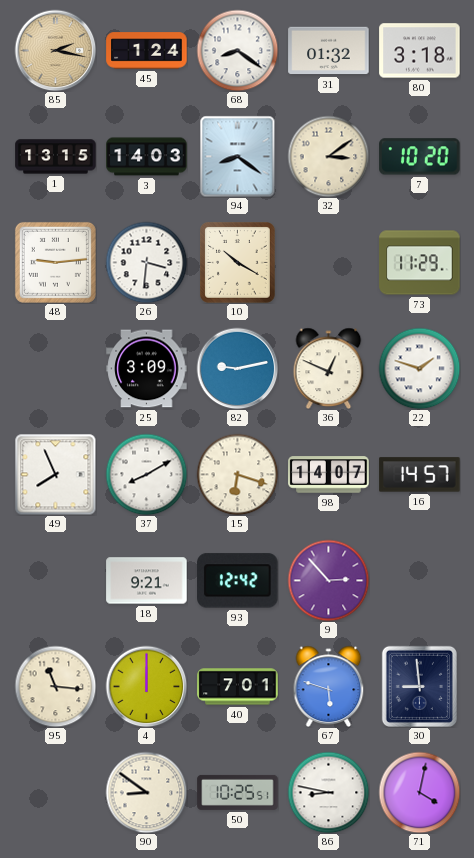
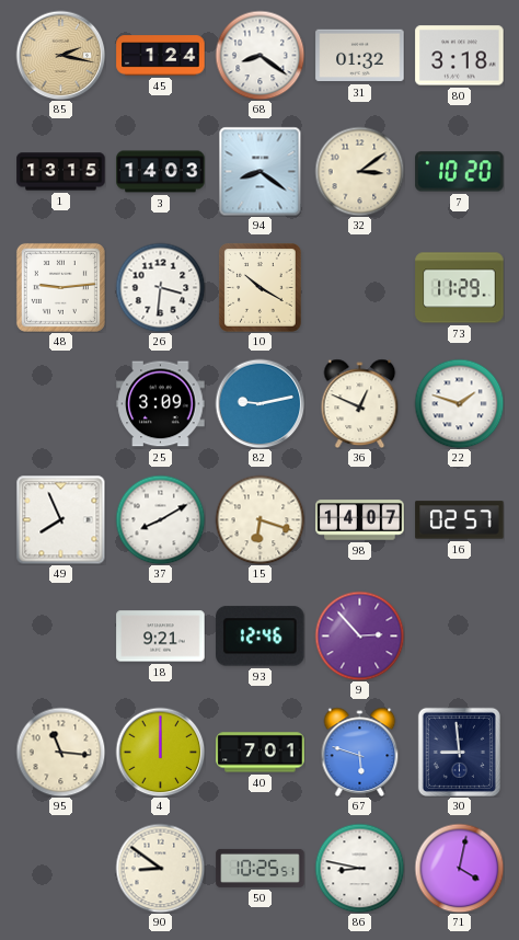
16: 14:57 -> 02:57 (460, 520)
93: 12:42 -> 12:46 (261, 637)
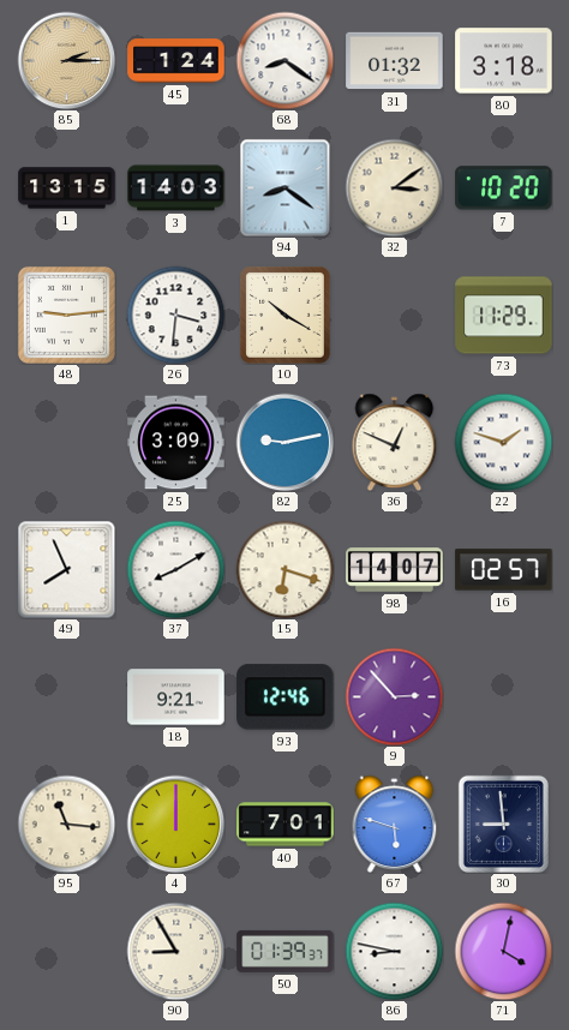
85: 2:17 -> 2:15 (66, 60)
90: 8:51 -> 8:55 (175, 951)
50: 10:25 -> 01:39 (286, 951)
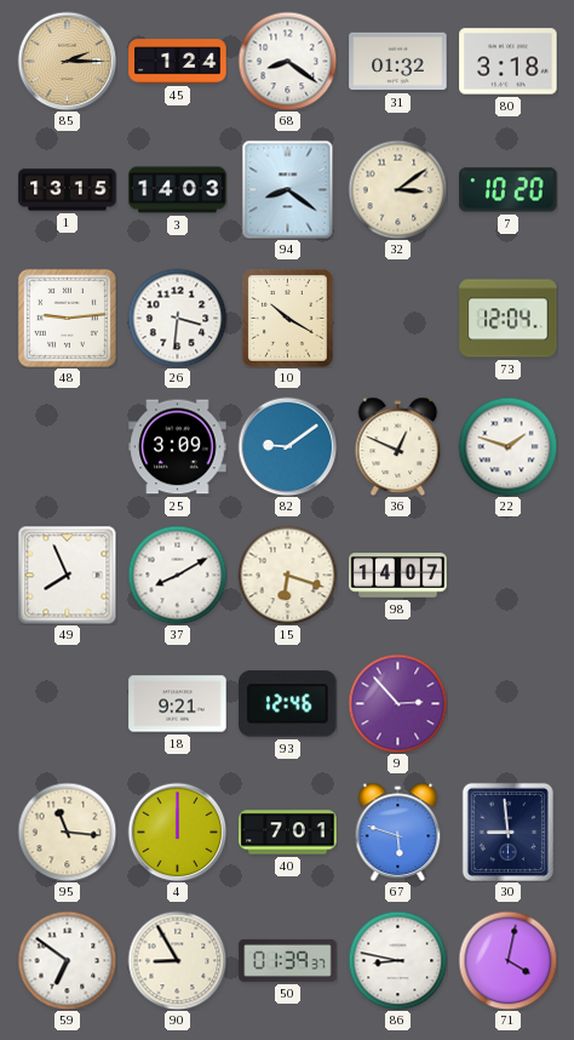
73: 11:29 -> 12:04 (509, 319)
82: 9:13 -> 9:09 (287, 446)
16: 02:57 -> none (504, 570)
59: none -> 6:51 (67, 960)
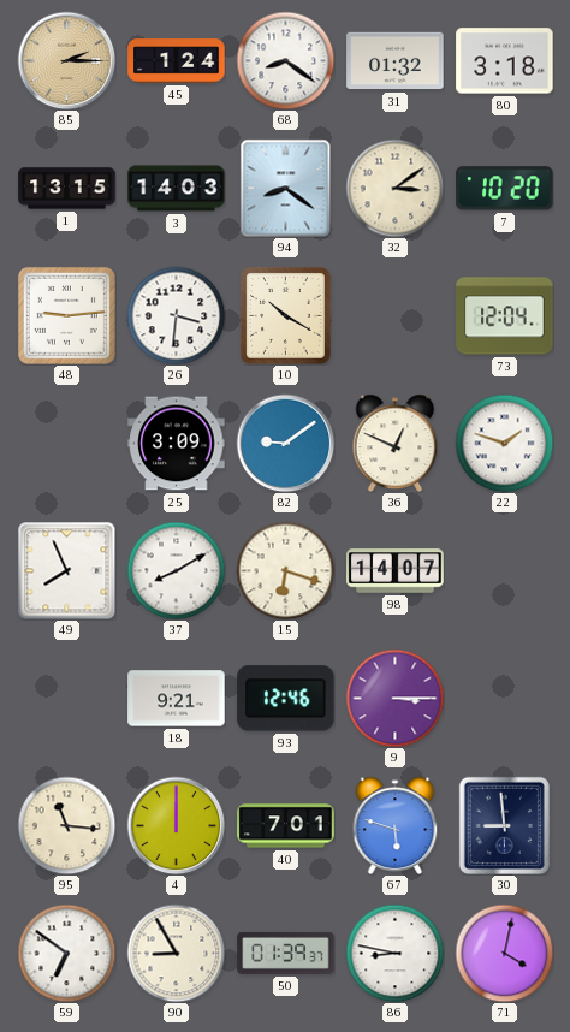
9: 2:53 -> 3:15 (394, 698)
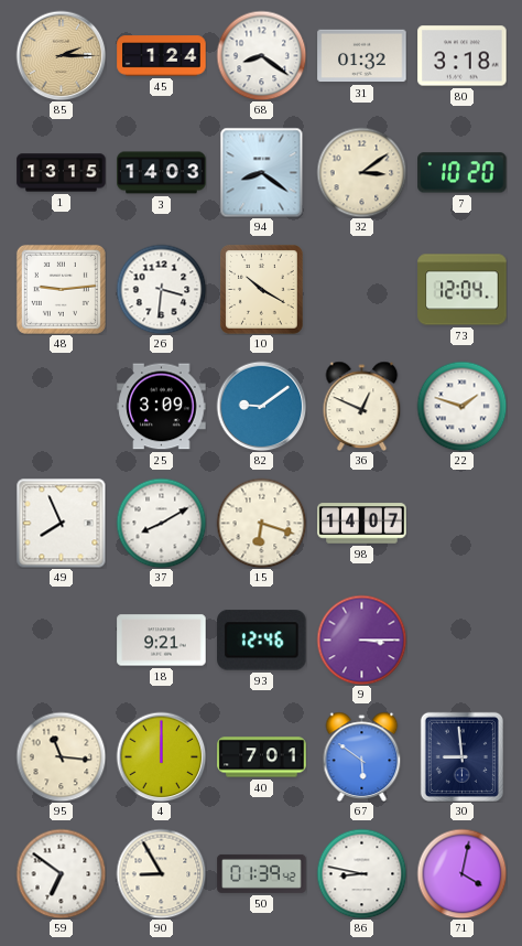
67: 5:48 -> 5:51 (362, 756)
50: 01:39:37 -> 01:39:42 (262, 873)
